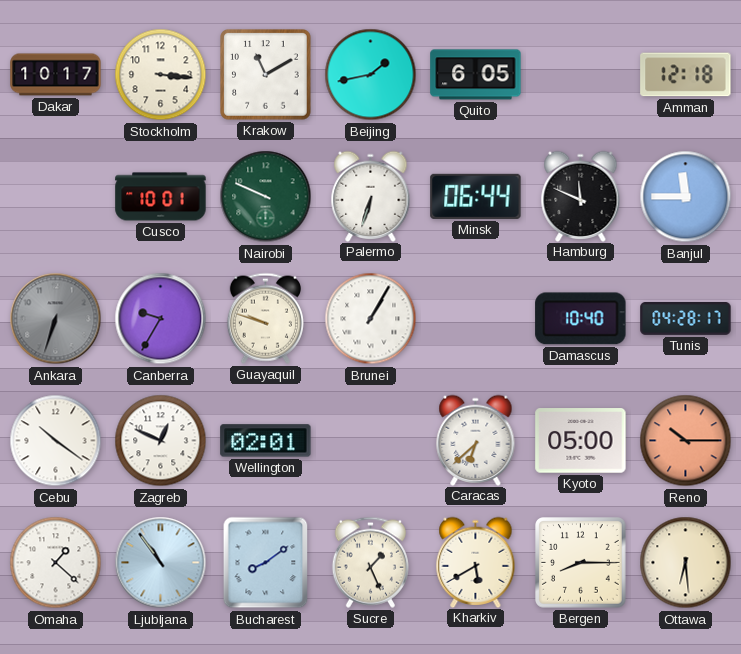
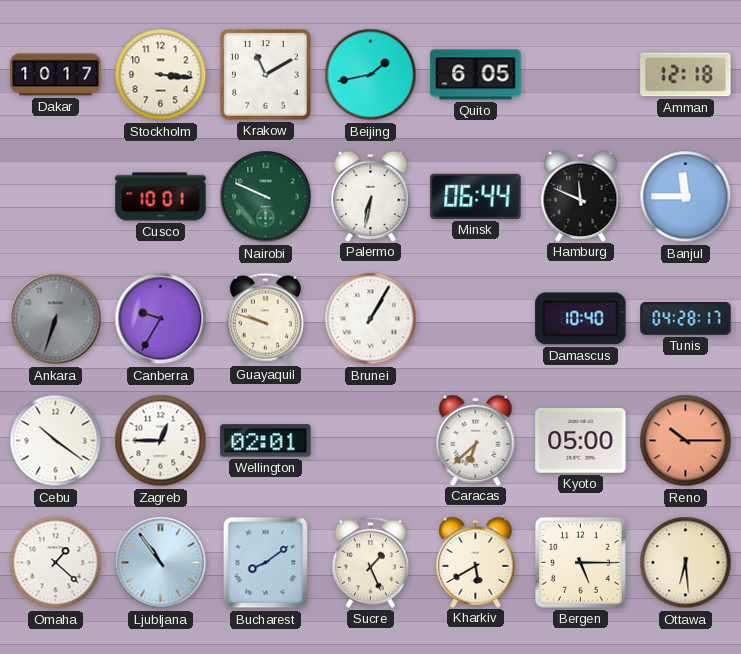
Palermo: 6:33 -> 6:32 (371, 196)
Zagreb: 12:49 -> 12:45 (161, 441)
Bergen: 8:15 -> 5:15 (581, 563)
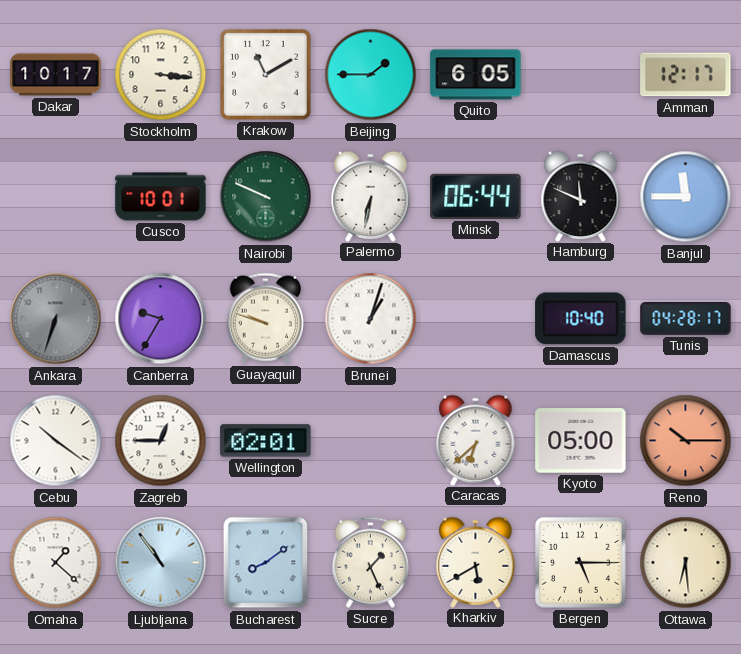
Beijing: 1:43 -> 1:45 (371, 75)
Amman: 12:18 -> 12:17 (686, 75)
Brunei: 1:05 -> 1:03 (371, 319)
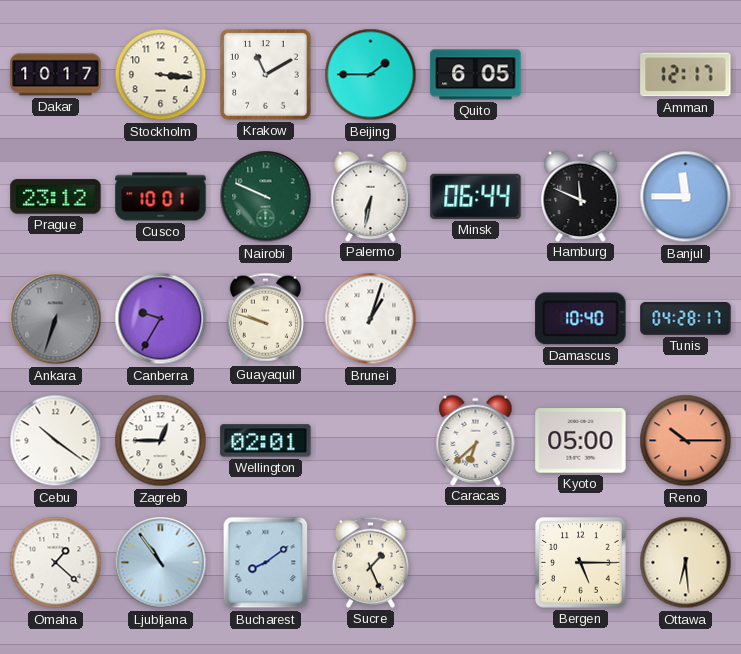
Prague: none -> 23:12 (56, 197)
Kharkiv: 5:40 -> none (476, 562)
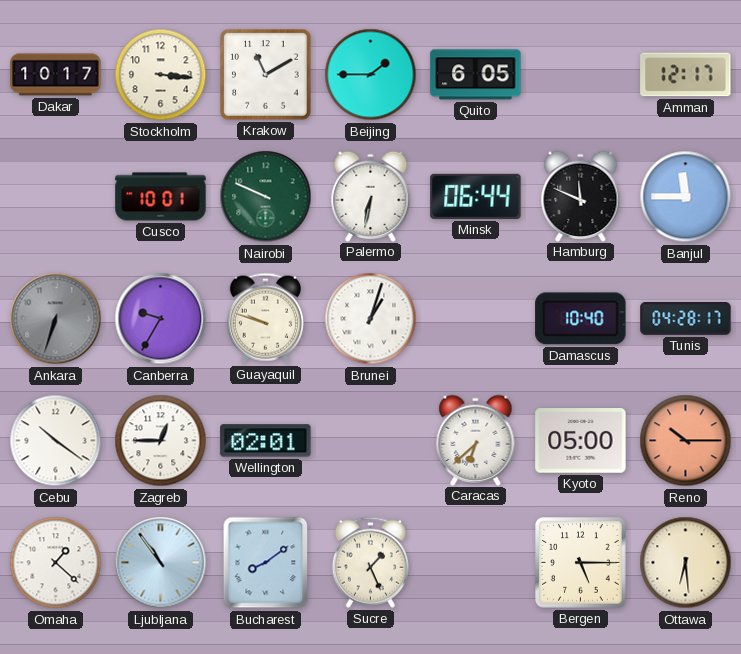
Prague: 23:12 -> none (56, 197)
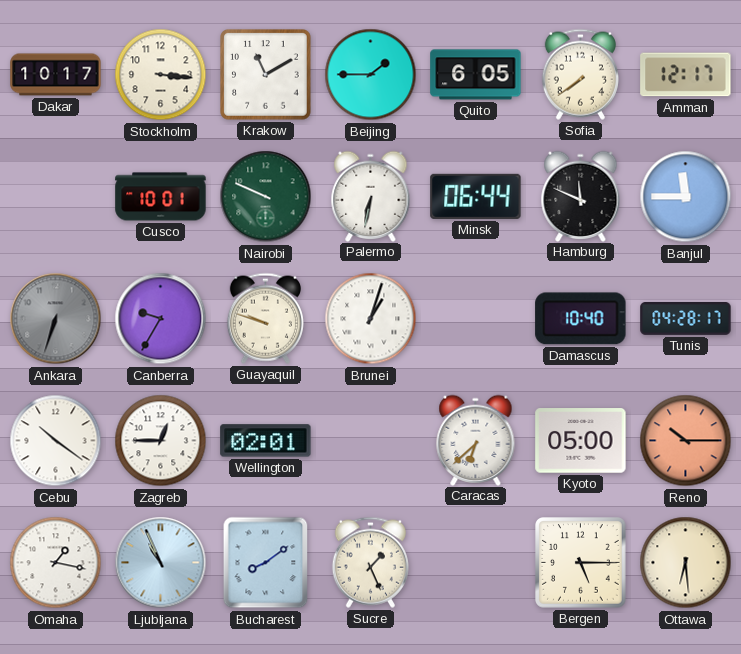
Sofia: none -> 7:39 (580, 74)
Omaha: 1:22 -> 1:17 (56, 563)
Ljubljana: 10:54 -> 10:56 (161, 563)
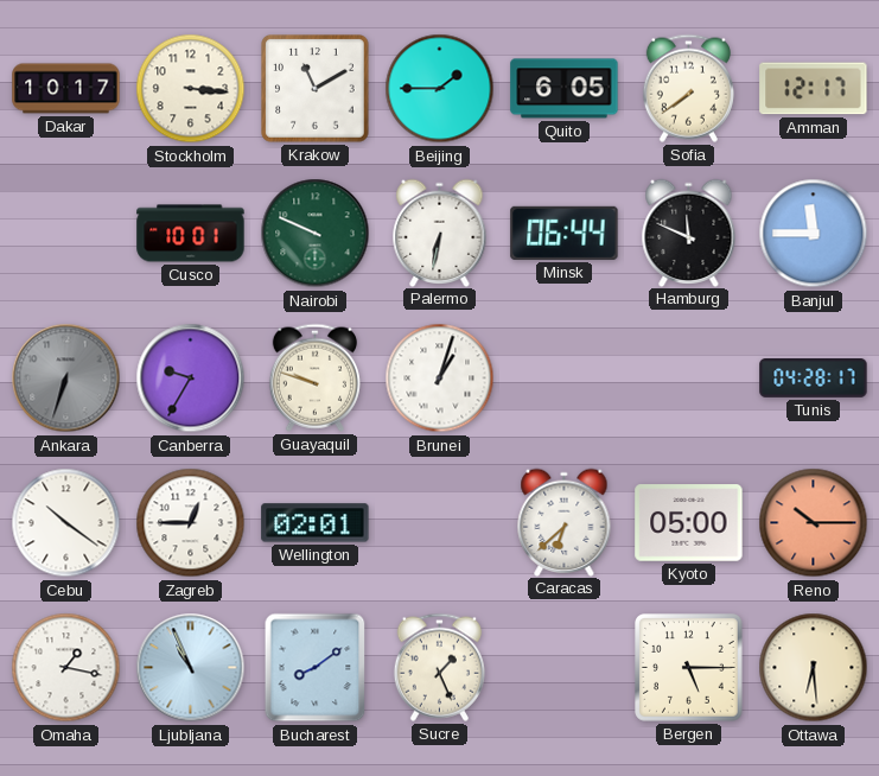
Damascus: 10:40 -> none (581, 319)
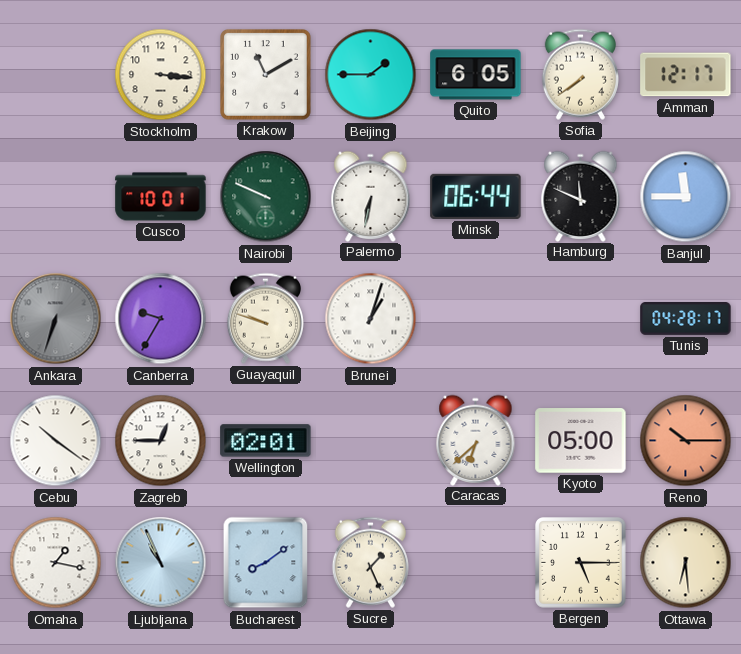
Dakar: 10:17 -> none (66, 89)
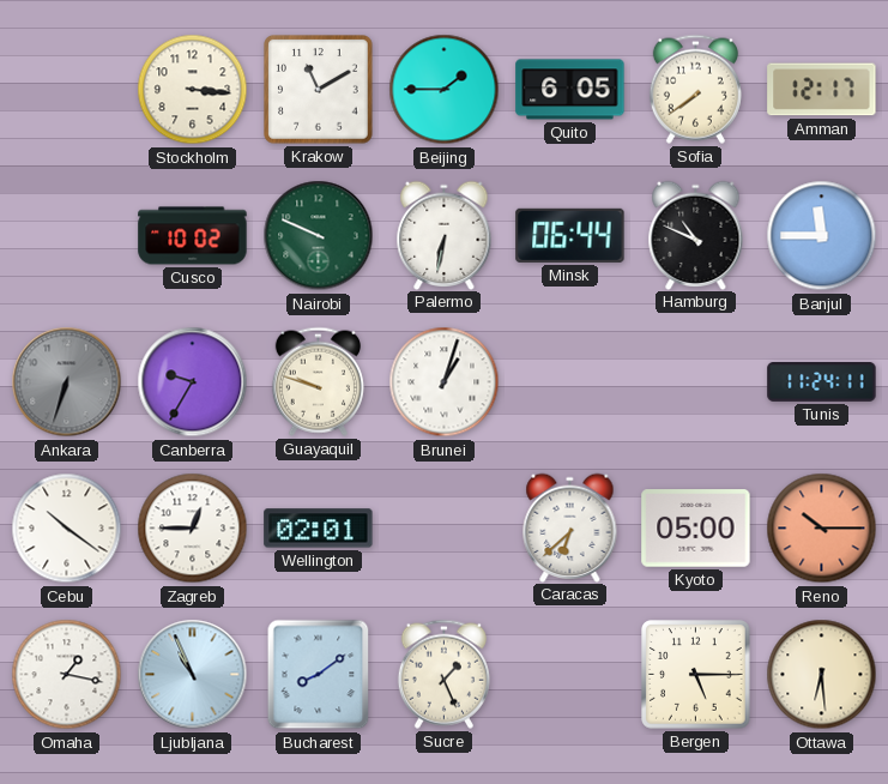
Cusco: 10:01 -> 10:02 (193, 236)
Hamburg: 11:49 -> 10:49 (696, 235)
Tunis: 04:28 -> 11:24 (822, 382)
